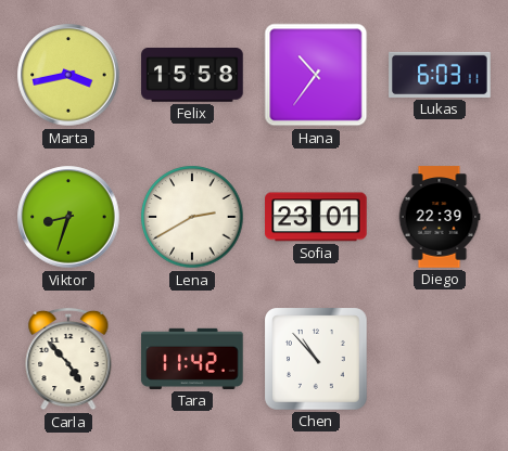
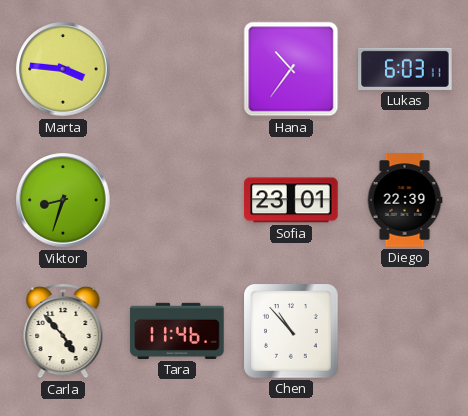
Marta: 3:43 -> 3:46 (63, 69)
Felix: 15:58 -> none (192, 76)
Lena: 2:40 -> none (192, 217)
Tara: 11:42 -> 11:46 (177, 331)
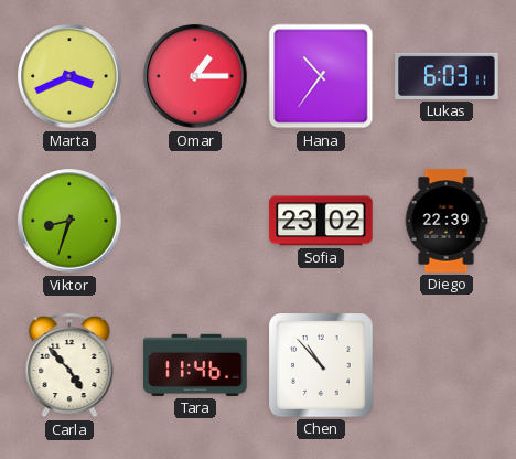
Marta: 3:46 -> 3:41 (69, 76)
Omar: none -> 1:15 (195, 76)
Sofia: 23:01 -> 23:02 (321, 221)
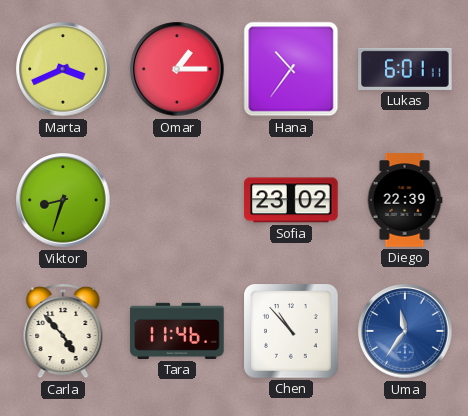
Lukas: 6:03 -> 6:01 (405, 69)
Uma: none -> 11:36 (405, 331)
